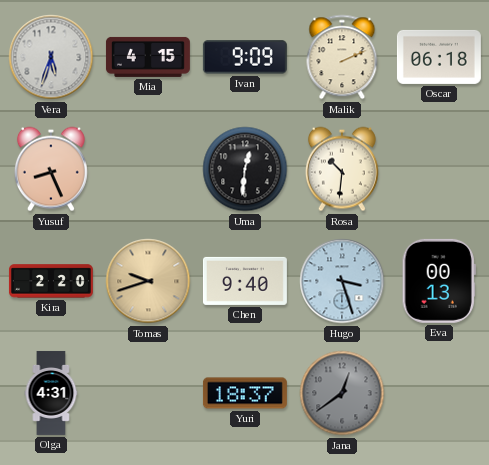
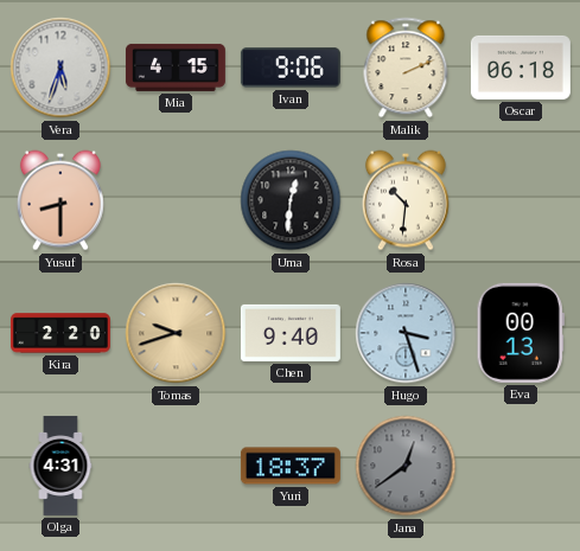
Ivan: 9:09 -> 9:06 (291, 68)
Yusuf: 8:26 -> 8:30 (60, 200)
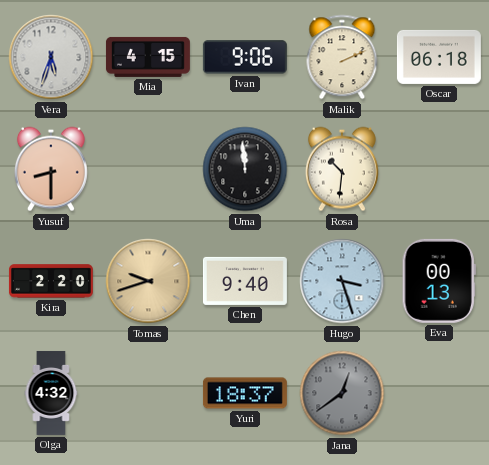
Uma: 12:31 -> 11:59 (245, 169)
Olga: 4:31 -> 4:32 (51, 393)
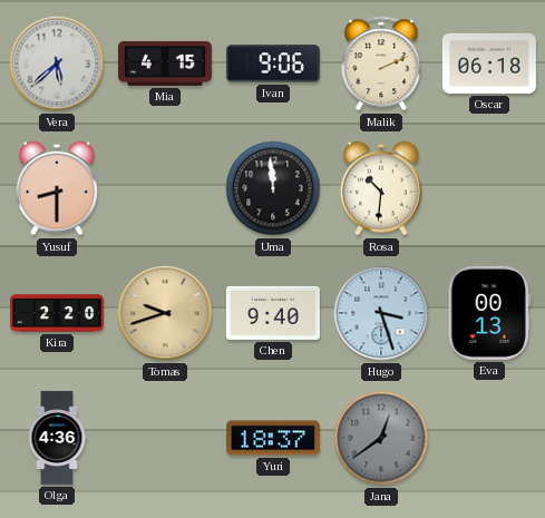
Vera: 5:33 -> 5:38 (57, 63)
Olga: 4:32 -> 4:36 (57, 438)
